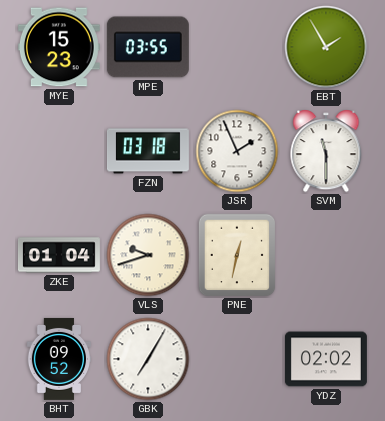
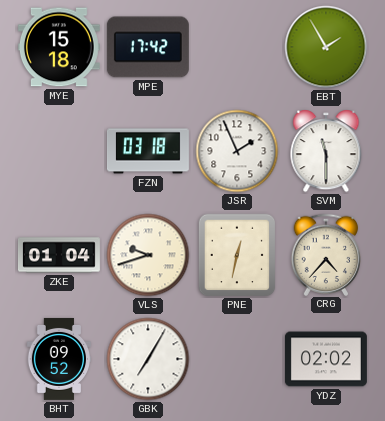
MYE: 15:23 -> 15:18 (59, 47)
MPE: 03:55 -> 17:42 (148, 47)
CRG: none -> 4:37 (325, 254)
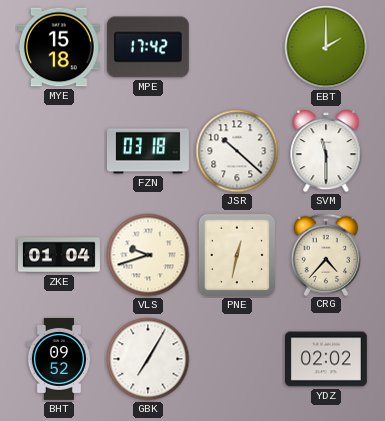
EBT: 1:55 -> 2:00 (326, 47)
JSR: 1:56 -> 10:22 (237, 151)
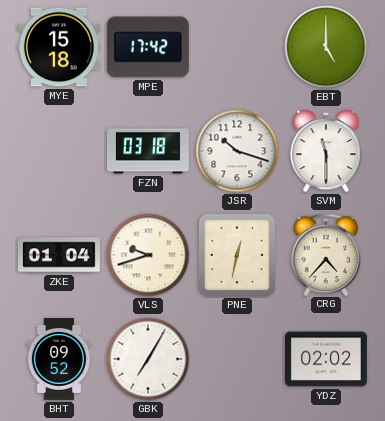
EBT: 2:00 -> 5:00 (326, 47)
JSR: 10:22 -> 10:18 (237, 151)
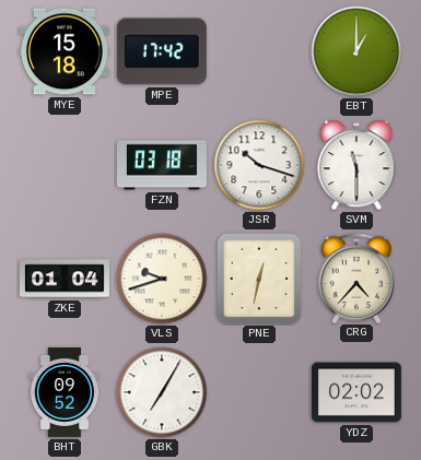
EBT: 5:00 -> 1:00 (356, 51)
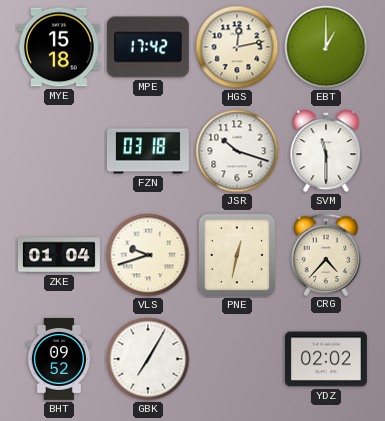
HGS: none -> 12:13 (237, 47)
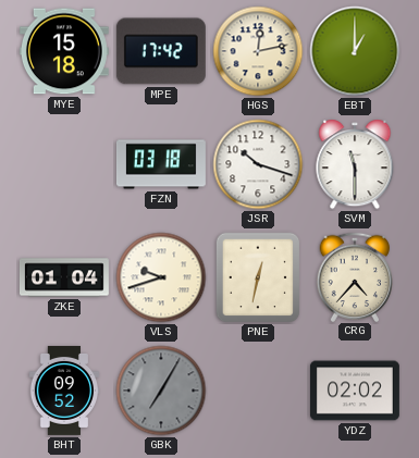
GBK dial: white -> grey (161, 391)
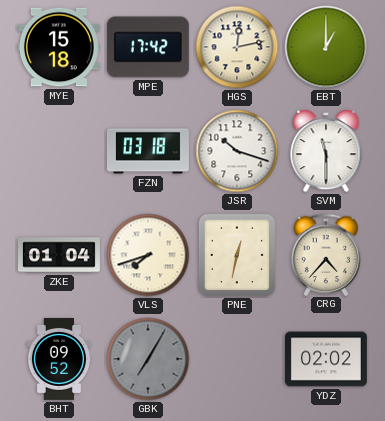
VLS: 9:42 -> 7:42 (148, 255)
